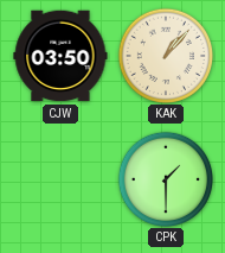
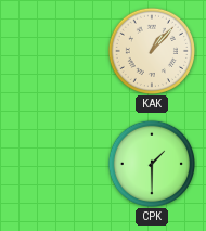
CJW: 03:50 -> none (60, 56)
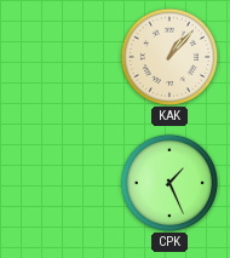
CPK: 1:30 -> 1:26 (168, 182)
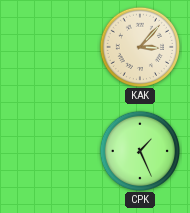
KAK: 1:07 -> 3:07 (139, 46)
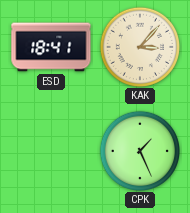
ESD: none -> 18:41 (51, 47)
